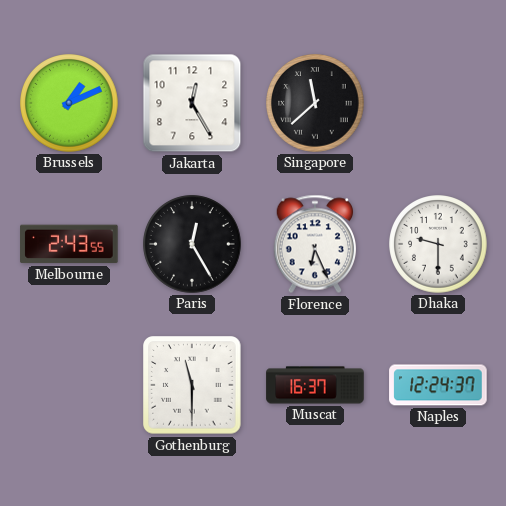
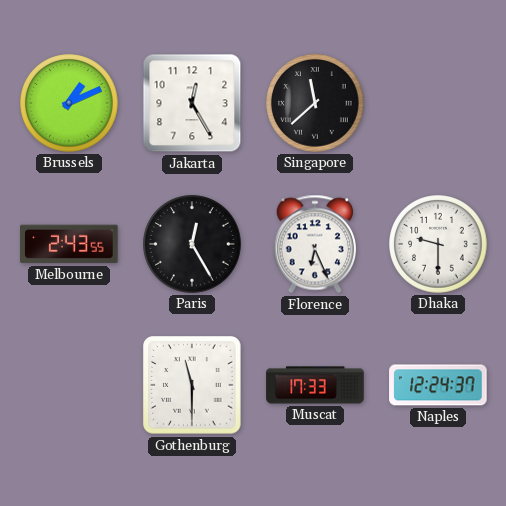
Muscat: 16:37 -> 17:33 (315, 385)
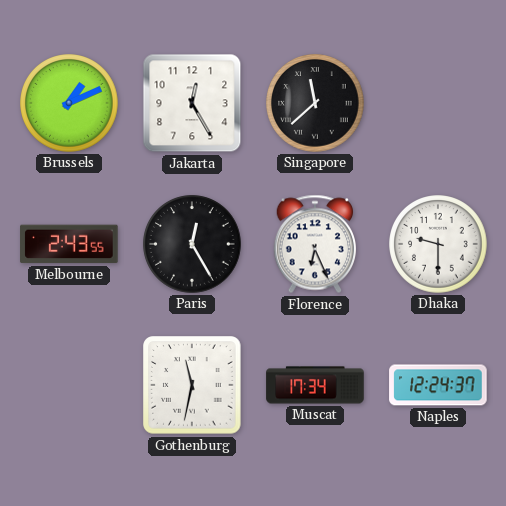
Gothenburg: 11:30 -> 11:32 (192, 385)
Muscat: 17:33 -> 17:34 (315, 385)
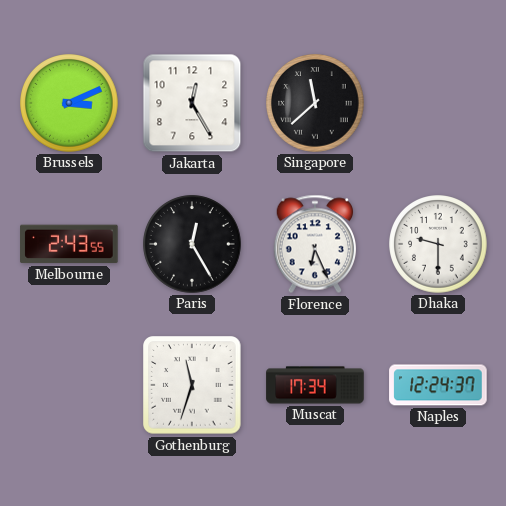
Brussels: 1:11 -> 3:11 (69, 103)
Gothenburg: 11:32 -> 11:33 (192, 385)
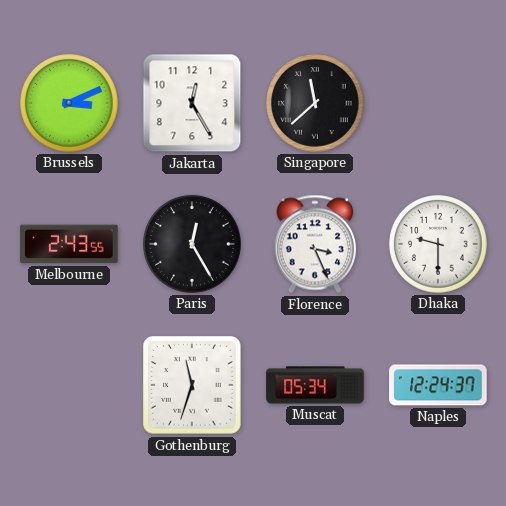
Florence: 6:26 -> 3:26 (314, 244)
Muscat: 17:34 -> 05:34 (315, 385)
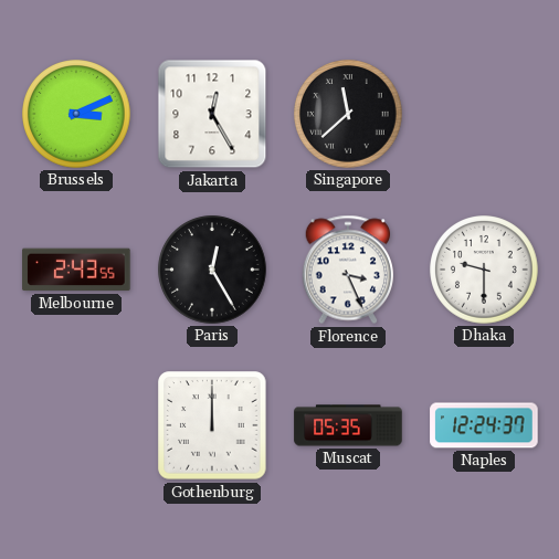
Gothenburg: 11:33 -> 12:00 (212, 425)
Muscat: 05:34 -> 05:35 (348, 425)
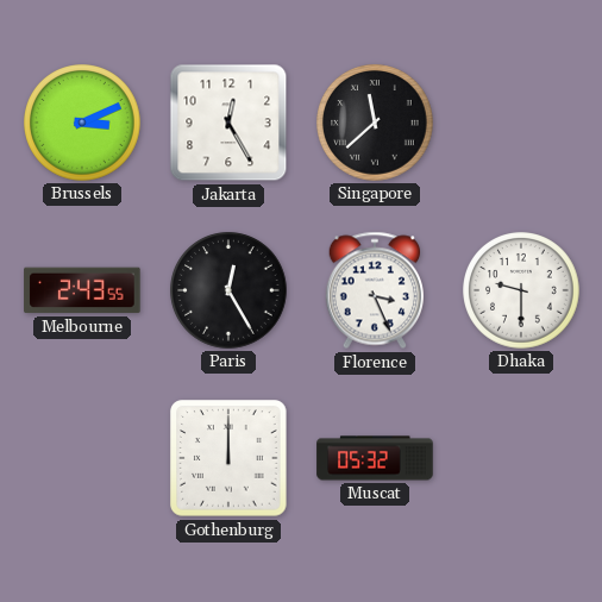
Muscat: 05:35 -> 05:32 (375, 458)
Naples: 12:24 -> none (484, 425)
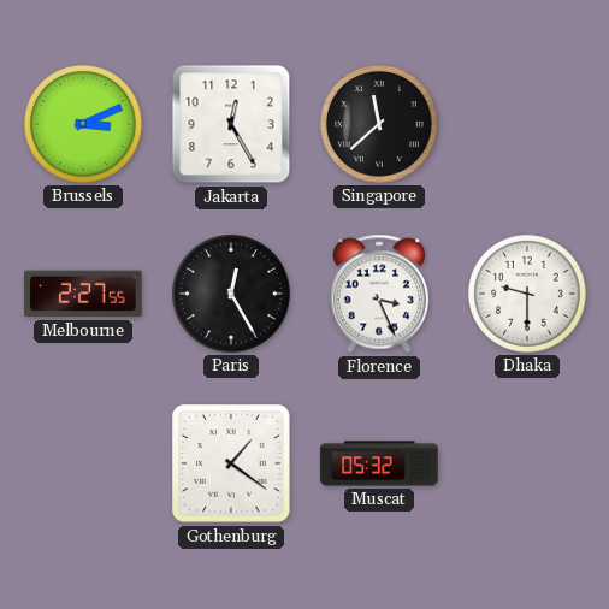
Melbourne: 2:43 -> 2:27 (83, 294)
Gothenburg: 12:00 -> 1:21 (231, 463)
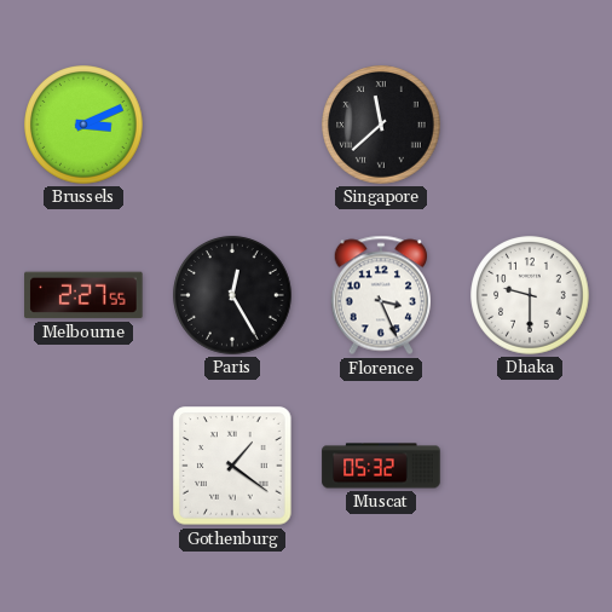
Jakarta: 12:25 -> none (231, 124)
